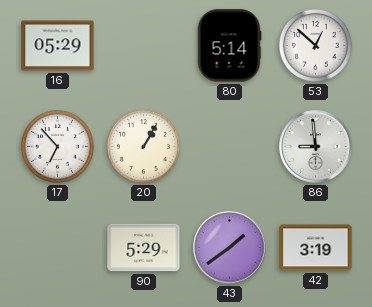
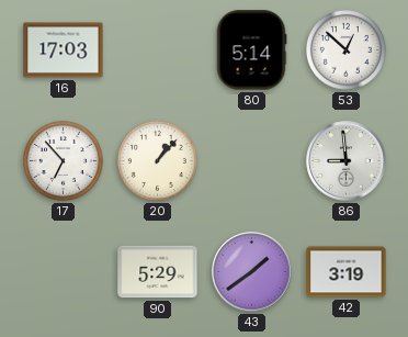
16: 05:29 -> 17:03 (64, 50)
20: 1:05 -> 1:07 (157, 160)
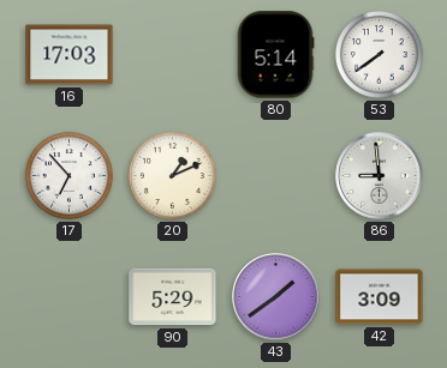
53: 12:52 -> 7:39 (379, 54)
20: 1:07 -> 1:11 (172, 175)
42: 3:19 -> 3:09 (380, 297)
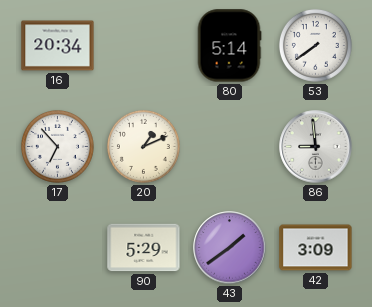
16: 17:03 -> 20:34 (58, 46)
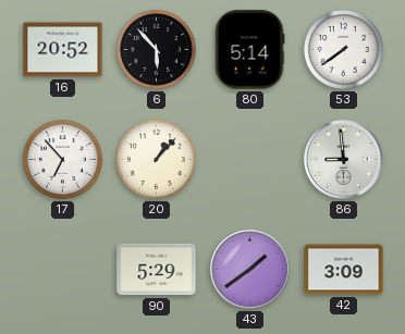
16: 20:34 -> 20:52 (63, 50)
6: none -> 5:53 (156, 49)
20: 1:11 -> 1:07 (156, 159)
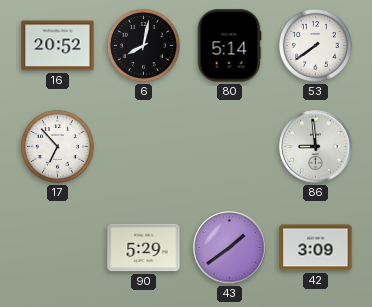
6: 5:53 -> 8:02 (143, 45)
20: 1:07 -> none (156, 159)
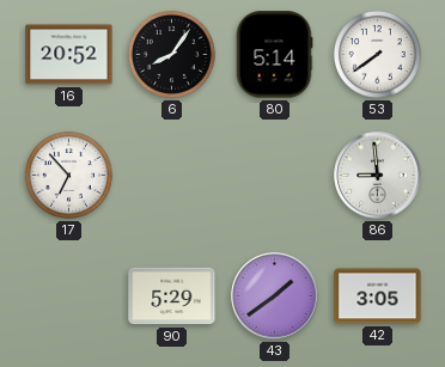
6: 8:02 -> 8:06 (171, 54)
42: 3:09 -> 3:05 (378, 296)
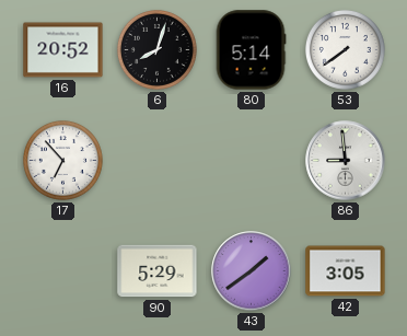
6: 8:06 -> 8:03 (156, 49)
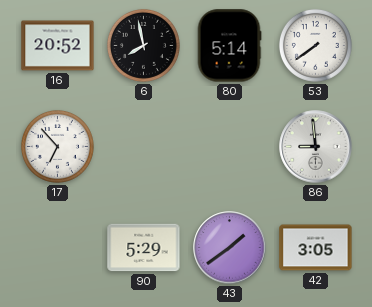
6: 8:03 -> 7:58 (143, 45)
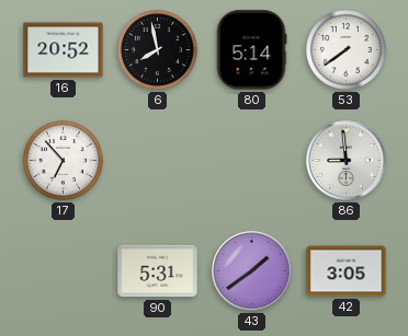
90: 5:29 -> 5:31 (158, 271)
